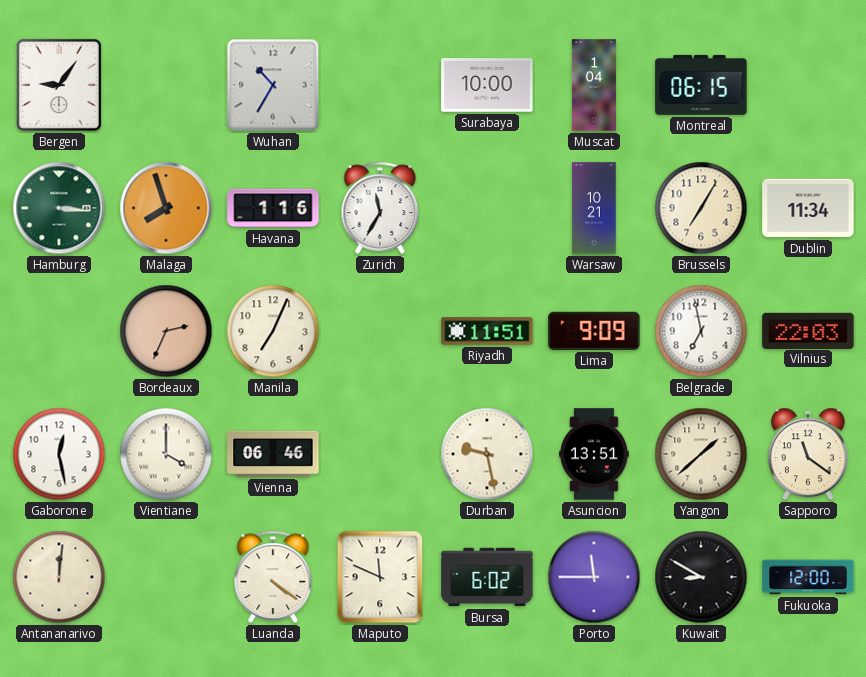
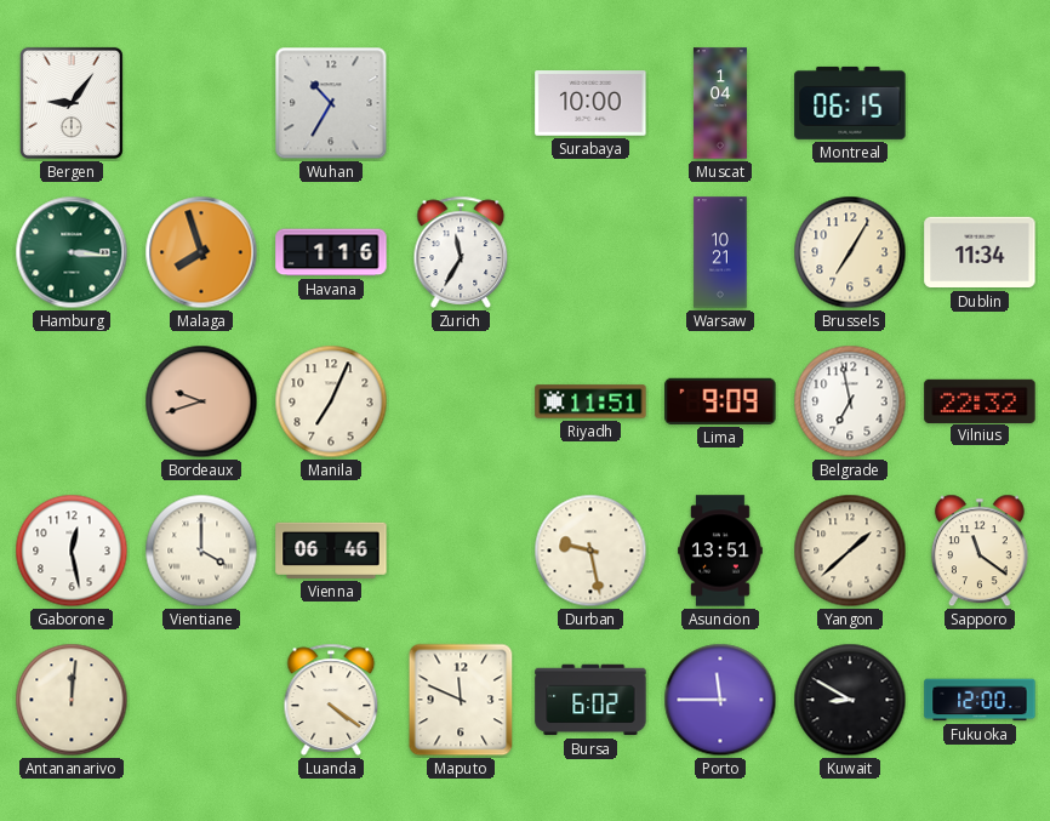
Bordeaux: 2:34 -> 9:42 (201, 401)
Vilnius: 22:03 -> 22:32 (980, 400)
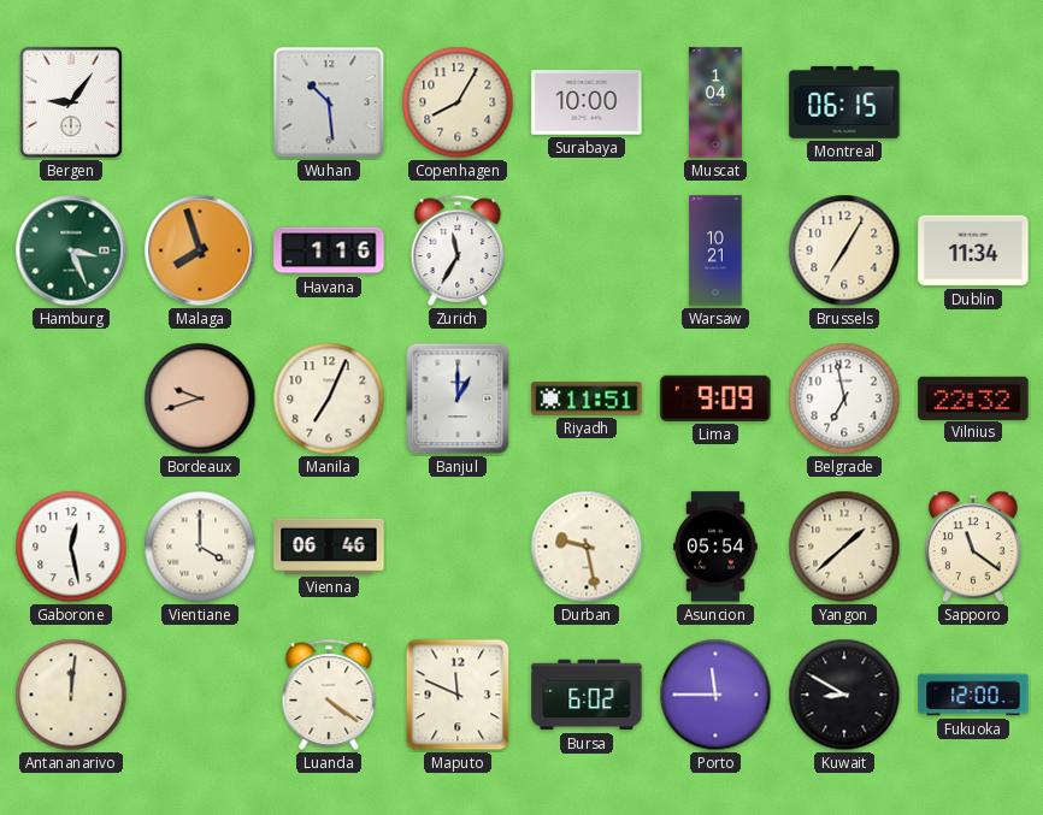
Wuhan: 10:35 -> 10:29 (329, 102)
Copenhagen: none -> 8:05 (458, 102)
Hamburg: 3:16 -> 3:26 (71, 250)
Banjul: none -> 1:00 (458, 398)
Asuncion: 13:51 -> 05:54 (715, 547)
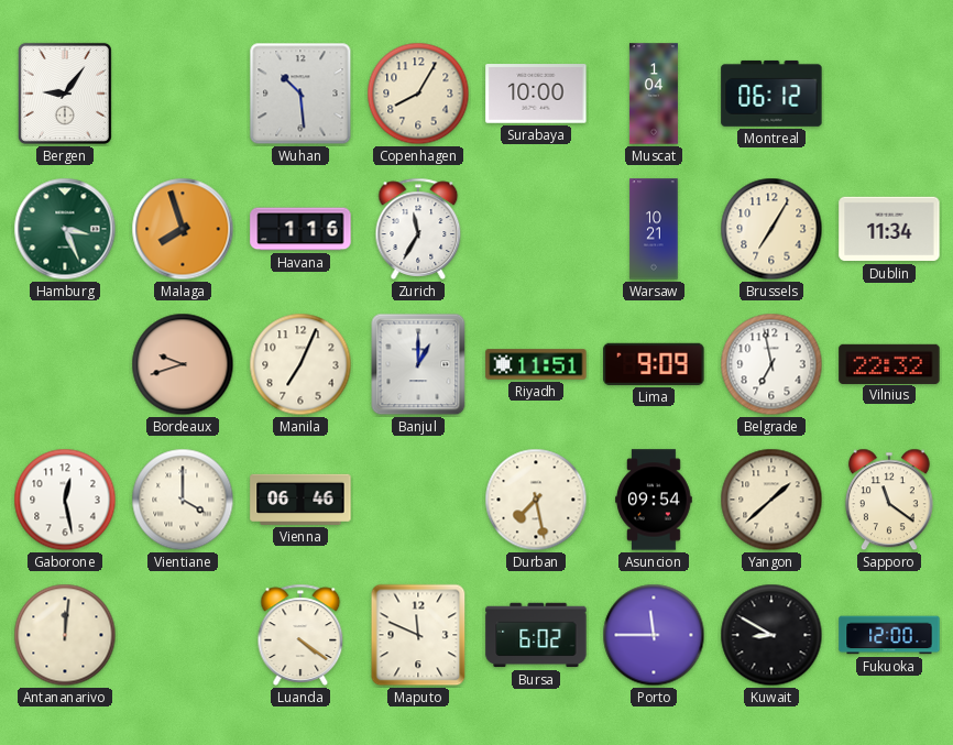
Montreal: 06:15 -> 06:12 (771, 94)
Durban: 9:28 -> 7:28 (536, 500)
Asuncion: 05:54 -> 09:54 (654, 500)
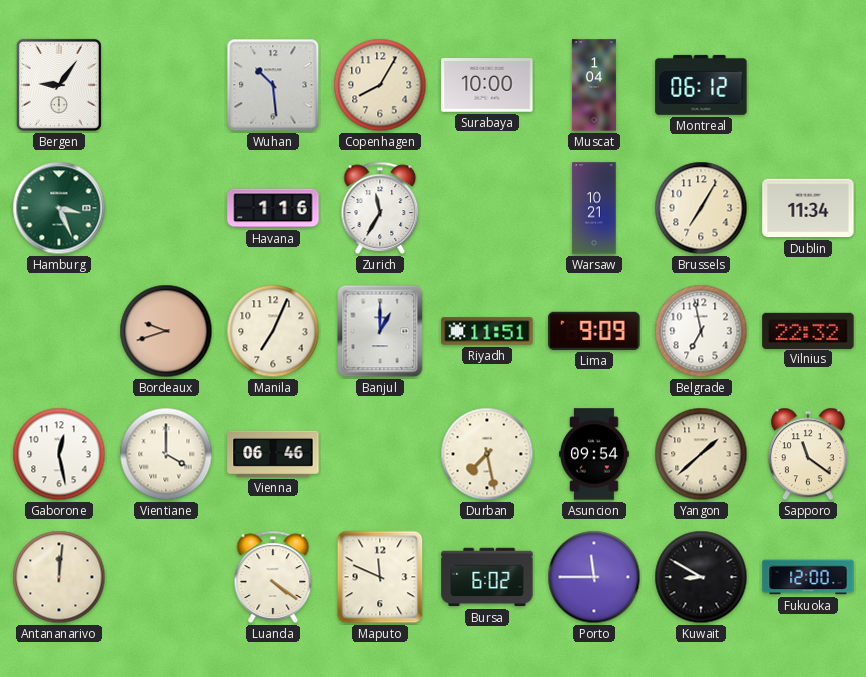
Malaga: 7:57 -> none (183, 229)
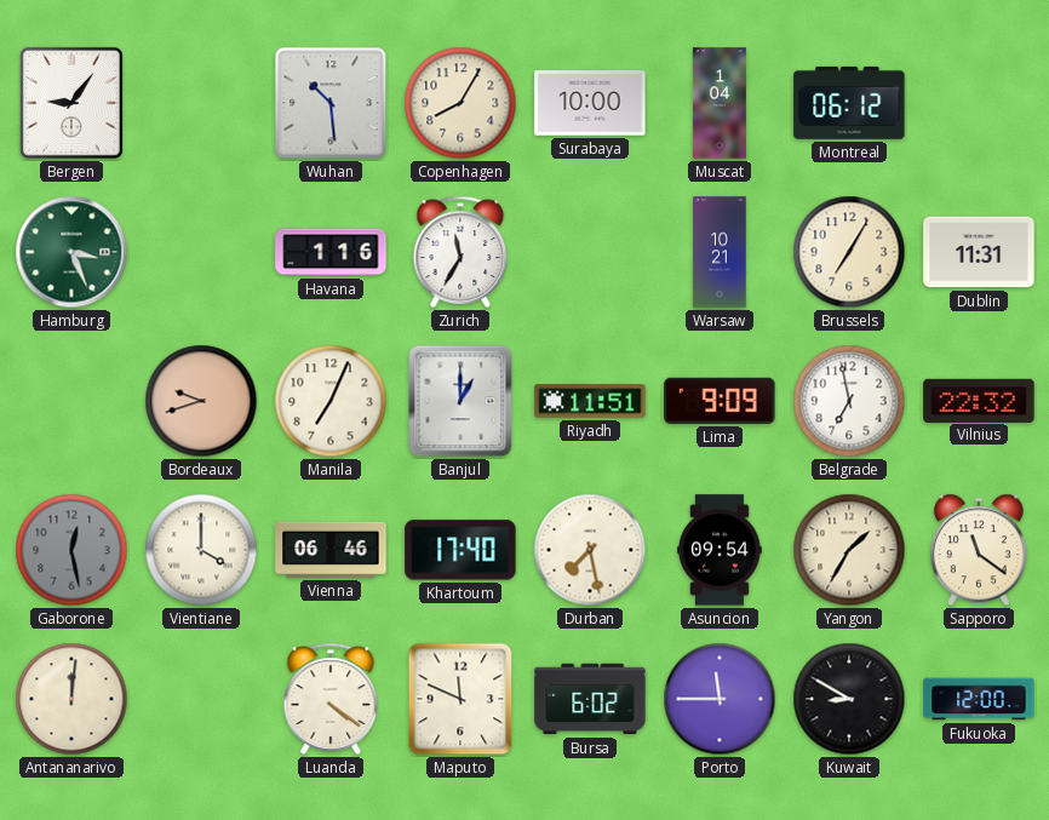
Dublin: 11:34 -> 11:31 (979, 252)
Gaborone dial: white -> grey (71, 550)
Khartoum: none -> 17:40 (460, 550)
Yangon: 1:38 -> 1:35 (849, 550)
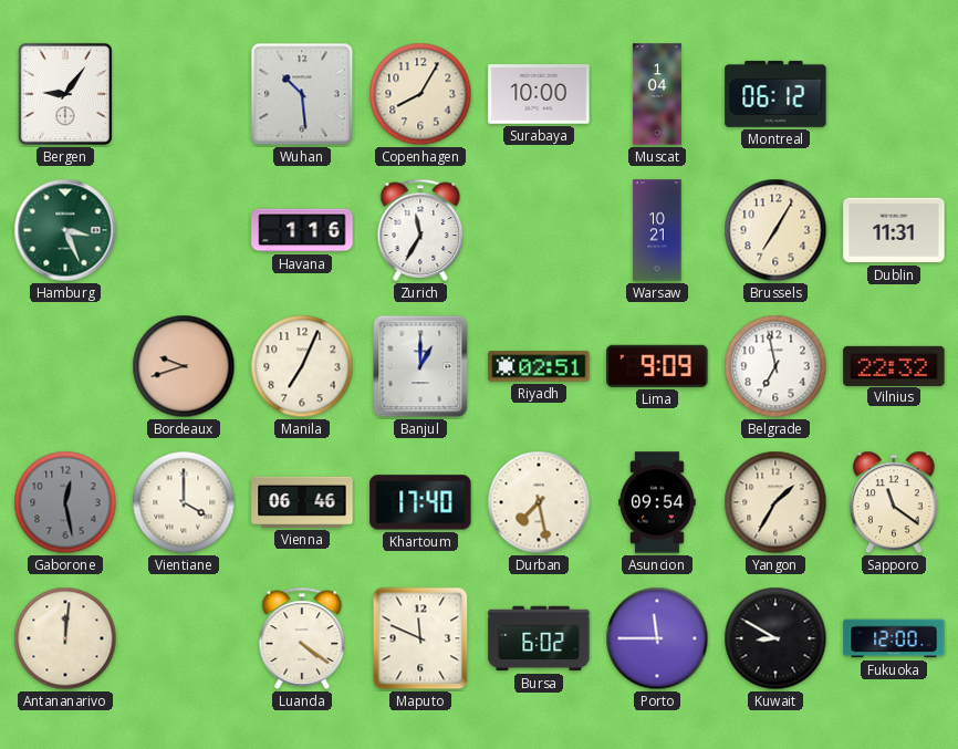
Riyadh: 11:51 -> 02:51 (539, 366)
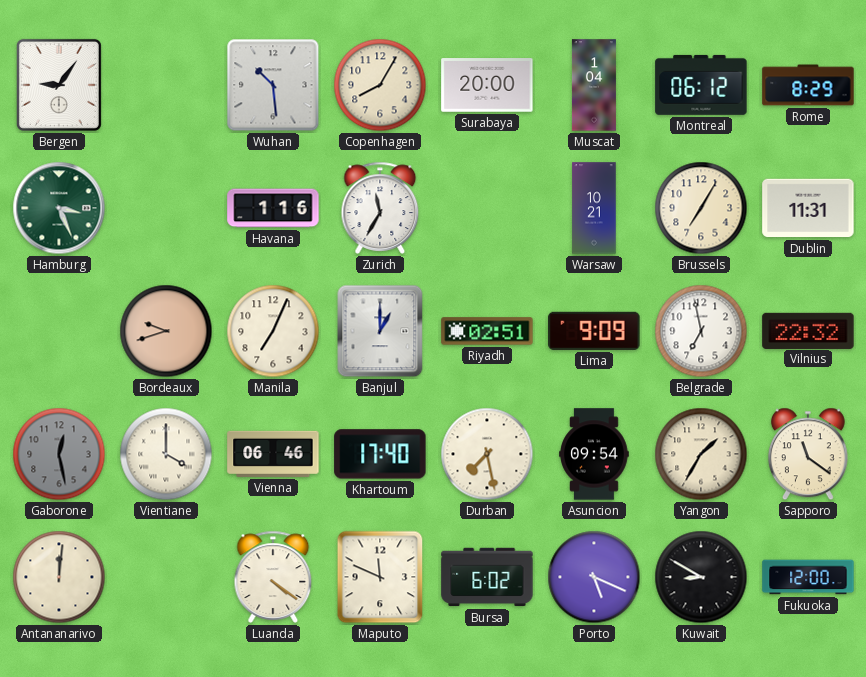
Surabaya: 10:00 -> 20:00 (487, 85)
Rome: none -> 8:29 (808, 85)
Porto: 11:45 -> 5:19 (594, 577)
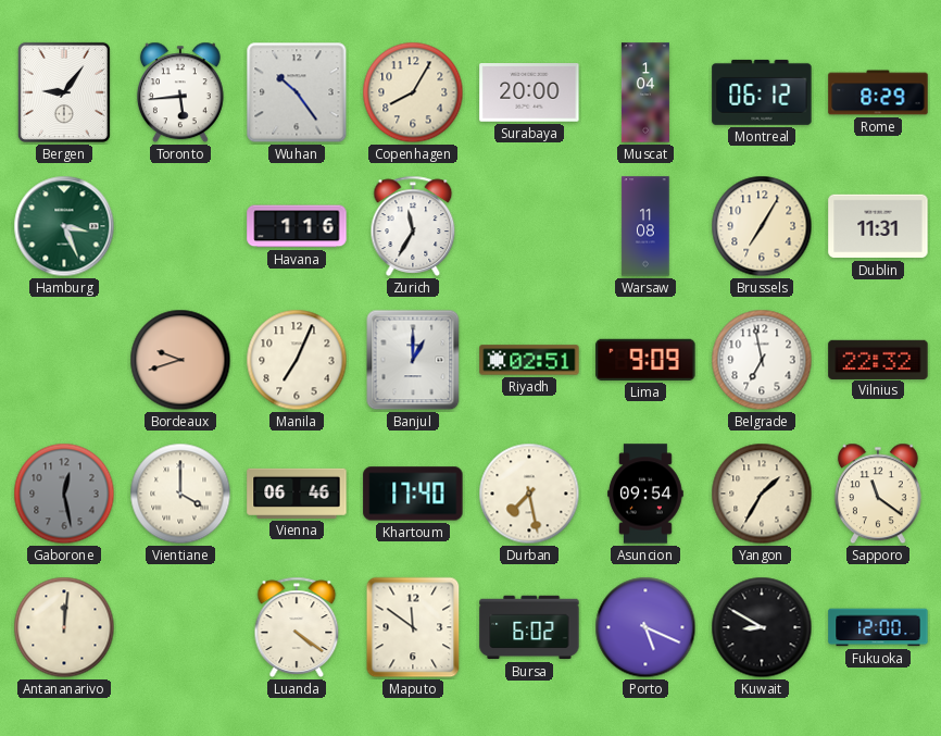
Toronto: none -> 5:44 (180, 92)
Wuhan: 10:29 -> 10:24 (297, 92)
Warsaw: 10:21 -> 11:08 (645, 226)
Maputo: 11:49 -> 11:51 (413, 627)
